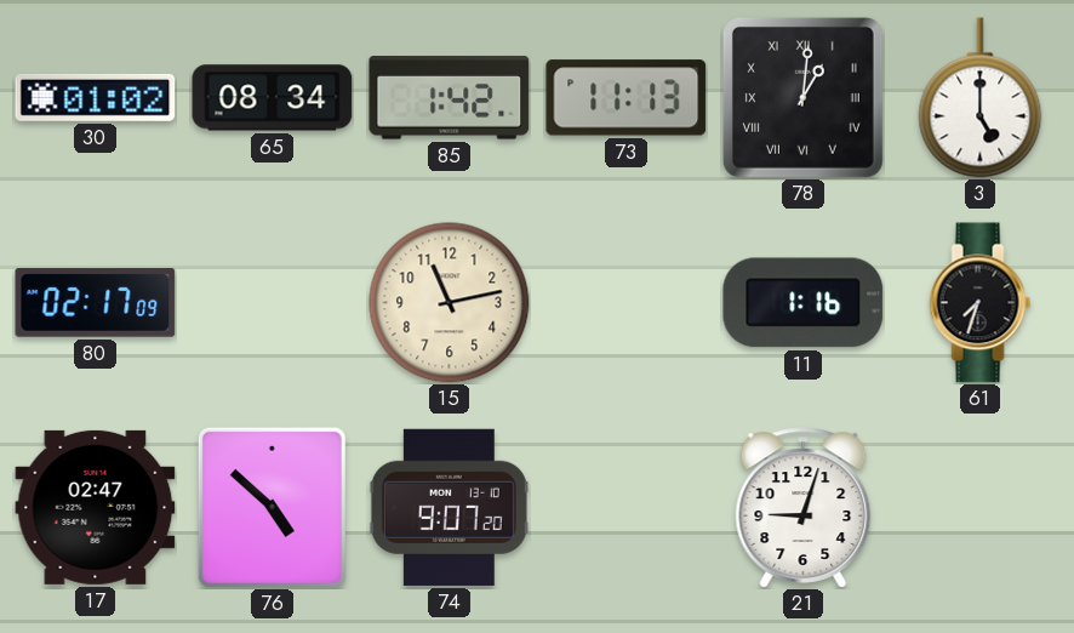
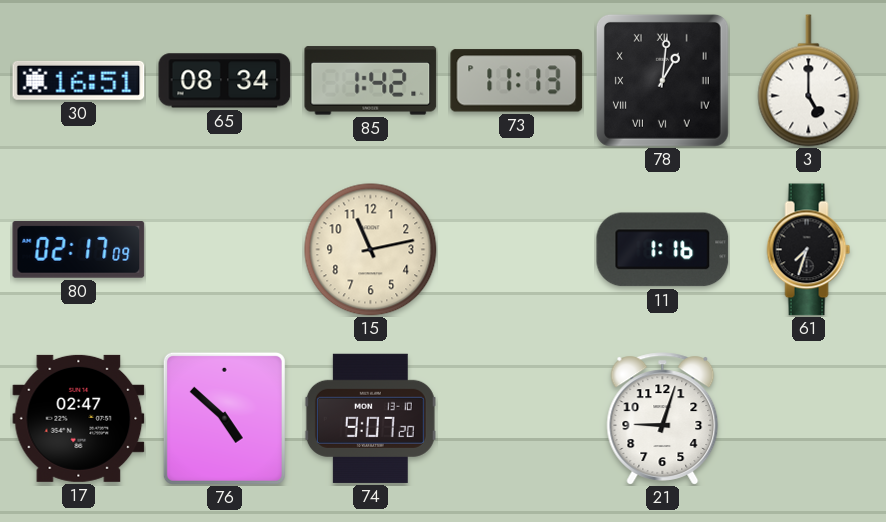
30: 01:02 -> 16:51 (79, 80)
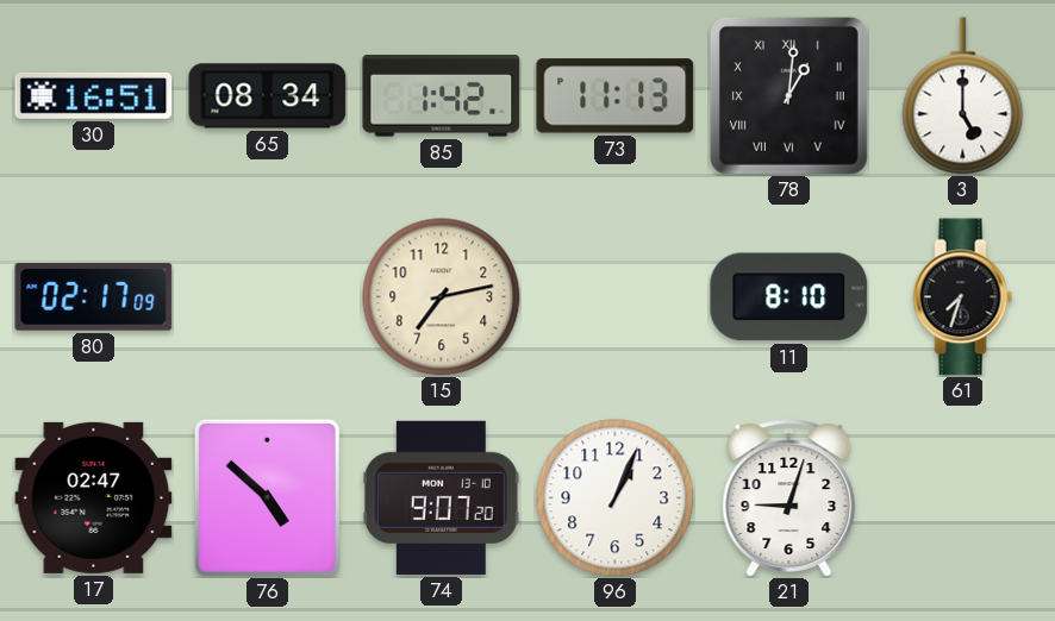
15: 11:13 -> 7:13 (442, 297)
11: 1:16 -> 8:10 (789, 297)
96: none -> 1:04 (616, 498)
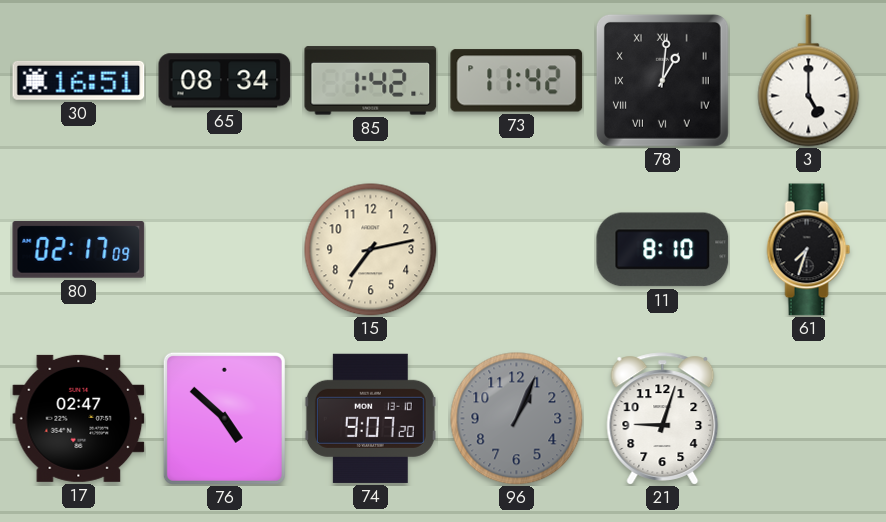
73: 11:13 -> 11:42 (517, 81)
96 dial: white -> grey (517, 419)
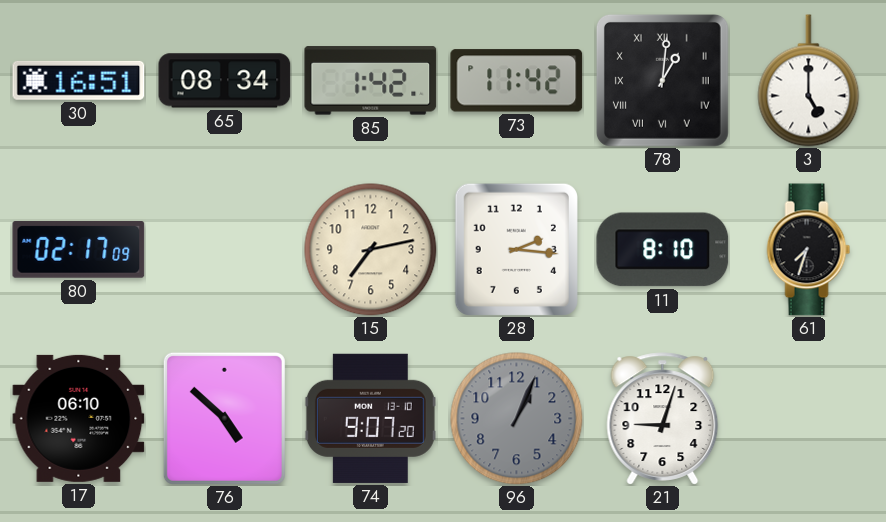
28: none -> 2:16 (516, 249)
17: 02:47 -> 06:10 (79, 418)
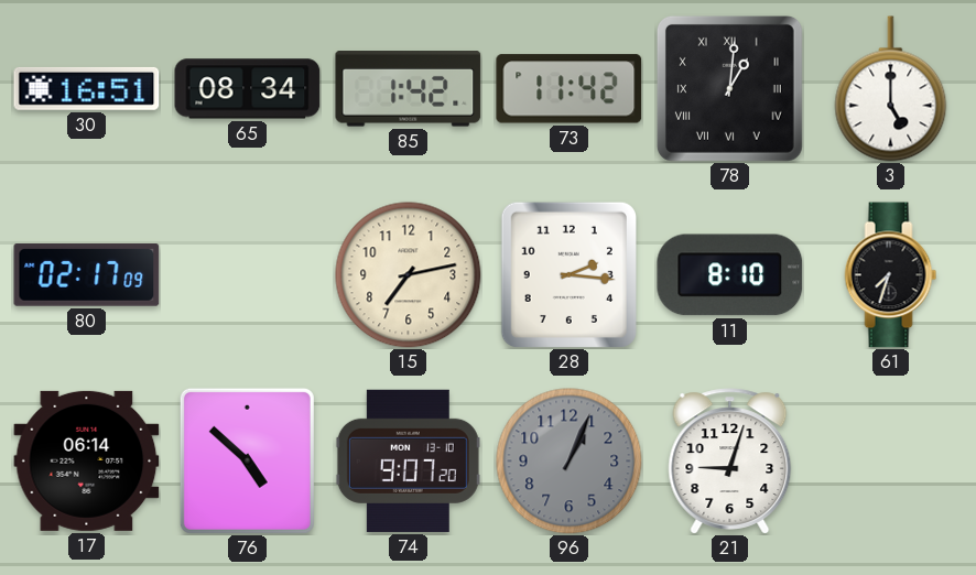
17: 06:10 -> 06:14 (87, 460)
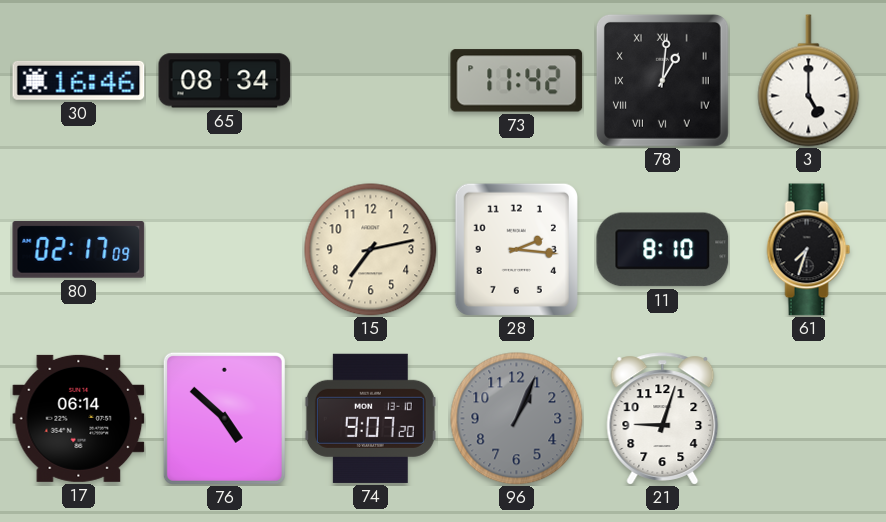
30: 16:51 -> 16:46 (79, 80)
85: 1:42 -> none (409, 89)
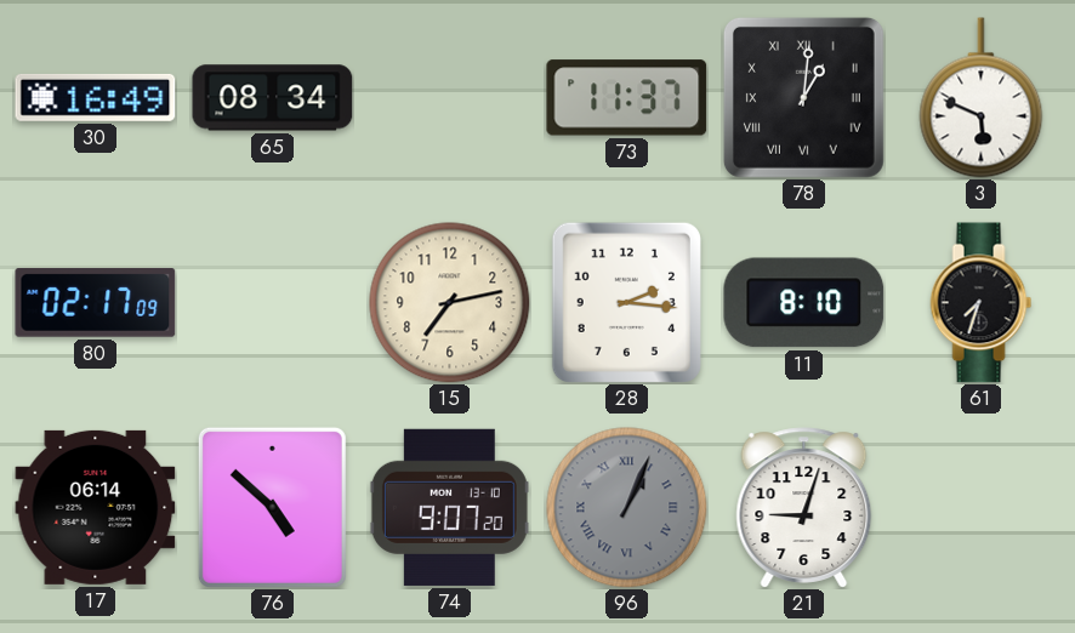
30: 16:46 -> 16:49 (96, 97)
73: 11:42 -> 11:37 (627, 98)
3: 5:00 -> 5:49 (982, 98)
96 numerals: Arabic -> Roman (627, 508)
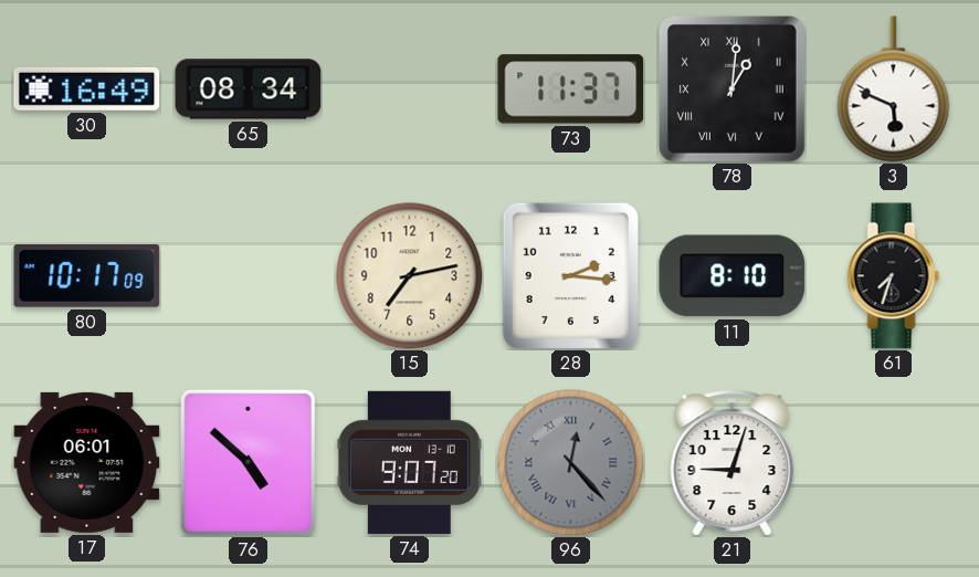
80: 02:17 -> 10:17 (87, 276)
17: 06:14 -> 06:01 (87, 462)
96: 1:04 -> 12:23 (571, 463)
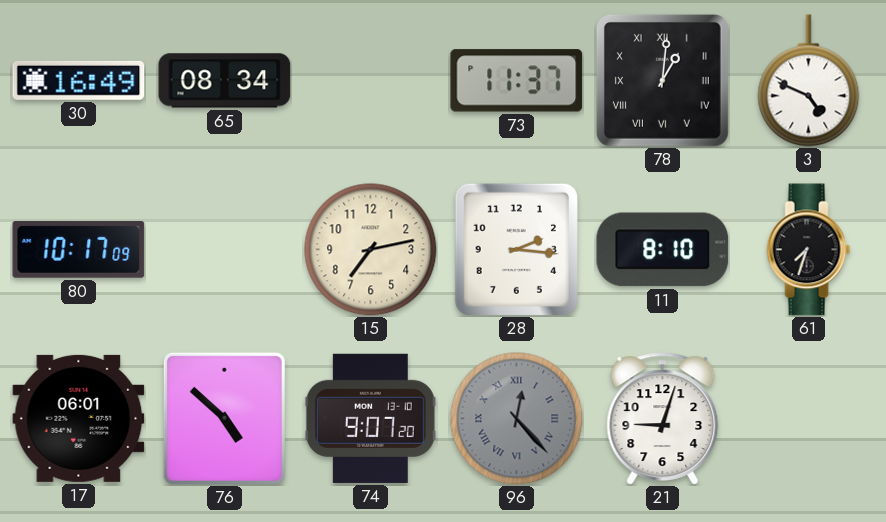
3: 5:49 -> 4:49 (809, 81)
